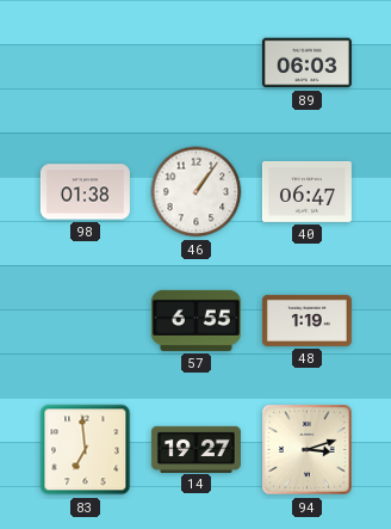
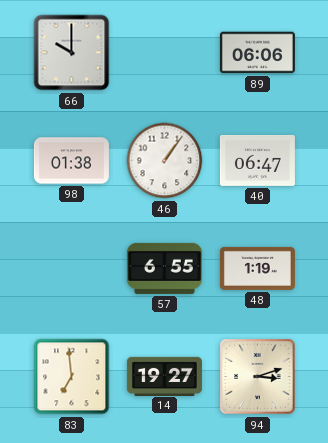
66: none -> 10:00 (72, 53)
89: 06:03 -> 06:06 (257, 53)
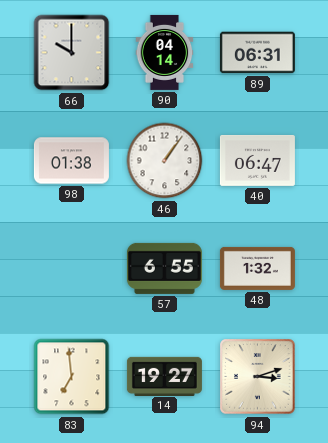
90: none -> 04:14 (165, 52)
89: 06:06 -> 06:31 (257, 53)
48: 1:19 -> 1:32 (257, 268)
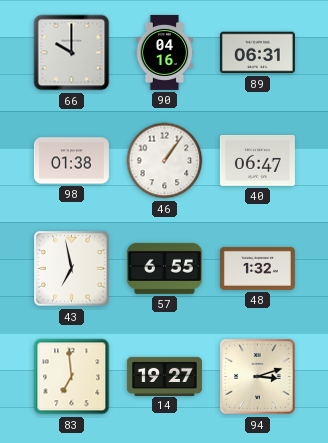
90: 04:14 -> 04:16 (165, 52)
43: none -> 6:58 (72, 269)
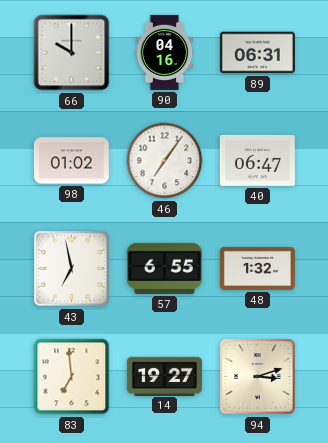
98: 01:38 -> 01:02 (71, 161)
46: 1:06 -> 7:06 (165, 161)
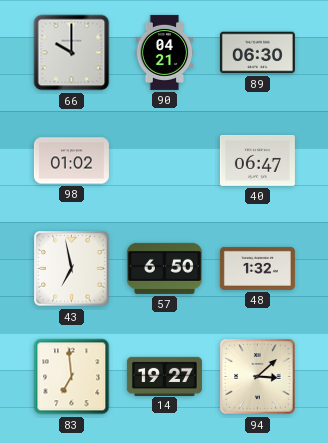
90: 04:16 -> 04:21 (165, 52)
89: 06:31 -> 06:30 (257, 53)
46: 7:06 -> none (165, 161)
57: 6:55 -> 6:50 (164, 268)
94: 3:12 -> 3:08 (258, 377)
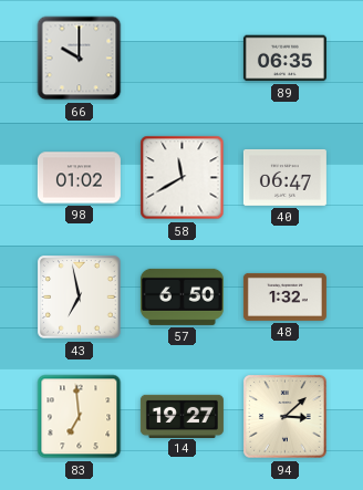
90: 04:21 -> none (165, 52)
89: 06:30 -> 06:35 (284, 59)
58: none -> 11:40 (183, 178)
